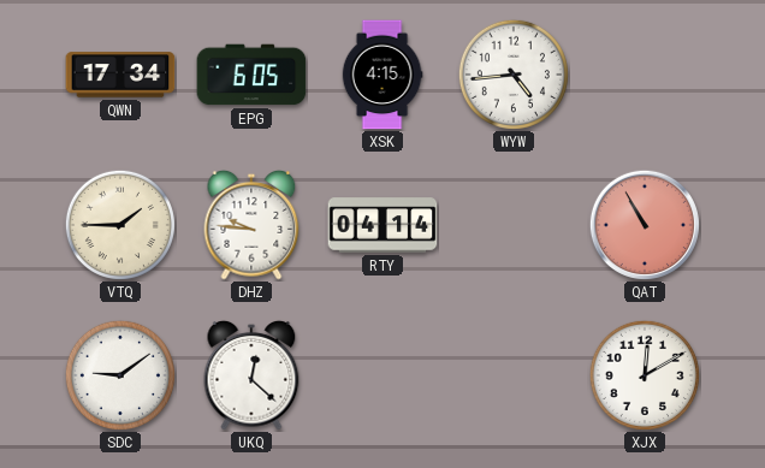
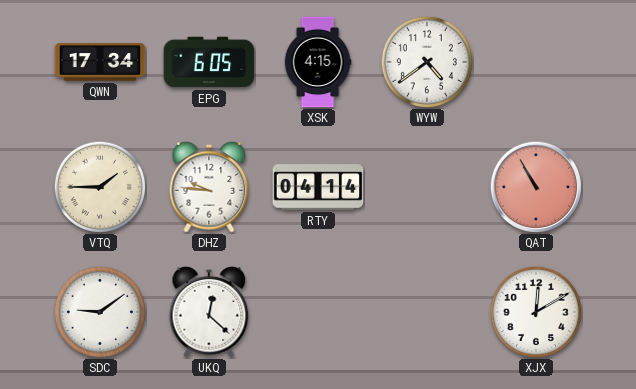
WYW: 4:44 -> 4:39 (427, 62)
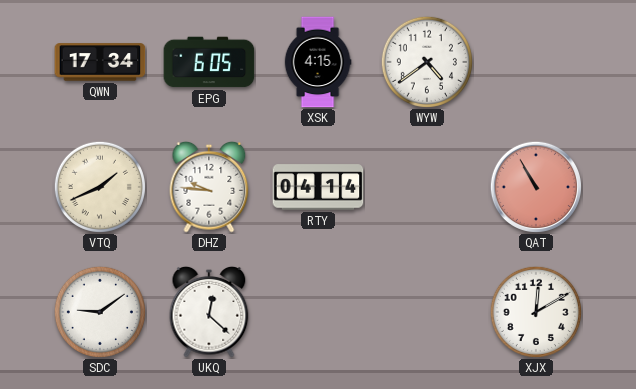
VTQ: 1:45 -> 1:41 (100, 187)
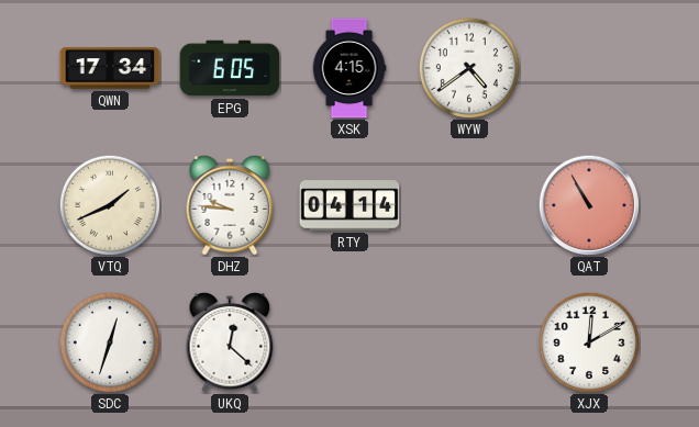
SDC: 9:09 -> 12:33 (110, 342)
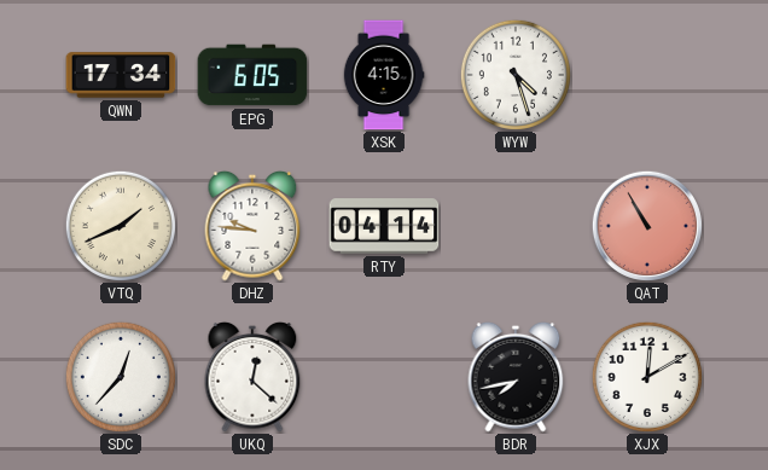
WYW: 4:39 -> 4:27 (516, 75)
SDC: 12:33 -> 12:37 (121, 377)
BDR: none -> 7:43 (516, 377)
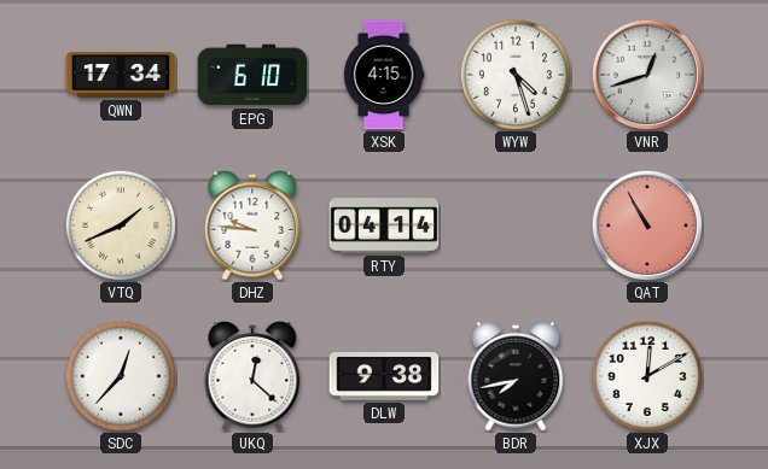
EPG: 6:05 -> 6:10 (252, 75)
VNR: none -> 12:42 (647, 75)
DLW: none -> 9:38 (384, 377)
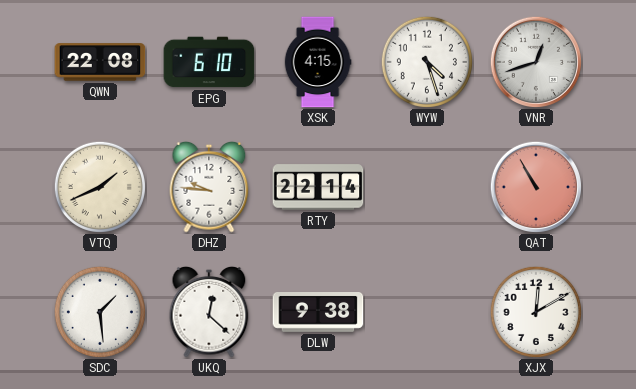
QWN: 17:34 -> 22:08 (100, 62)
RTY: 04:14 -> 22:14 (318, 187)
SDC: 12:37 -> 1:29 (100, 312)
BDR: 7:43 -> none (516, 376)
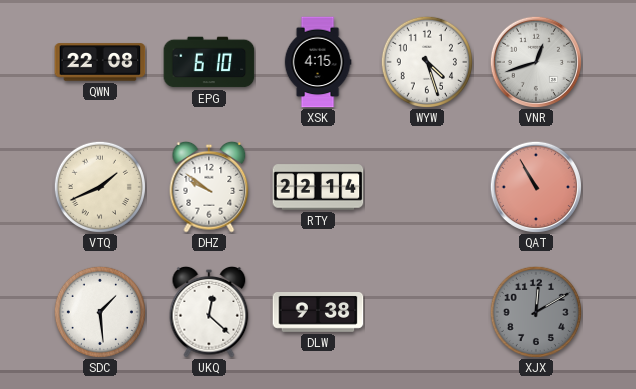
DHZ: 9:46 -> 9:51 (209, 187)
XJX dial: white -> grey (536, 312)
